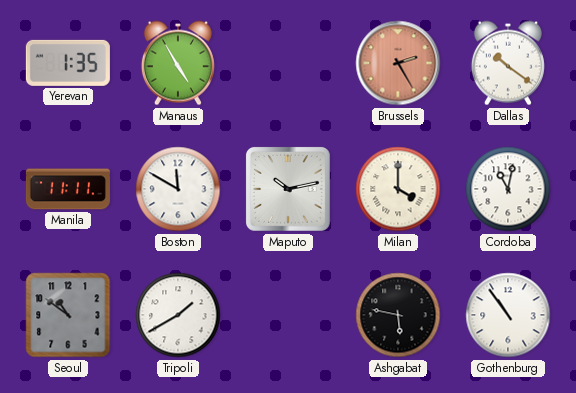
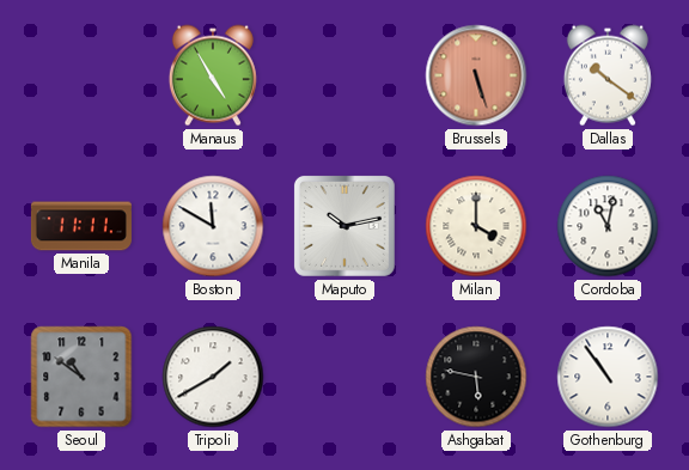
Yerevan: 1:35 -> none (68, 63)
Brussels: 2:25 -> 5:27 (476, 75)
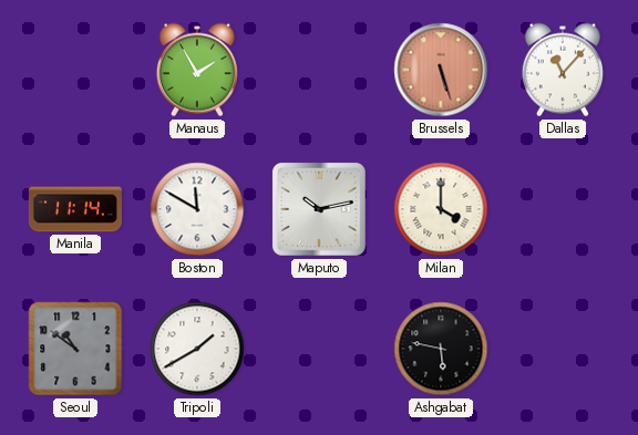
Manaus: 4:55 -> 1:55 (197, 70)
Dallas: 10:21 -> 11:07 (563, 70)
Manila: 11:11 -> 11:14 (75, 209)
Cordoba: 11:02 -> none (608, 226)
Gothenburg: 10:54 -> none (608, 377)
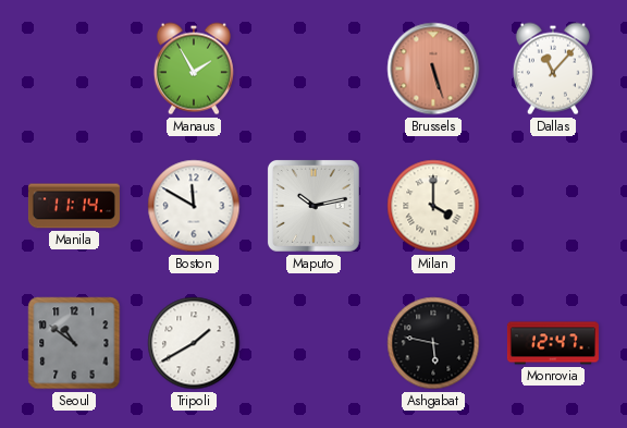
Monrovia: none -> 12:47 (553, 343)
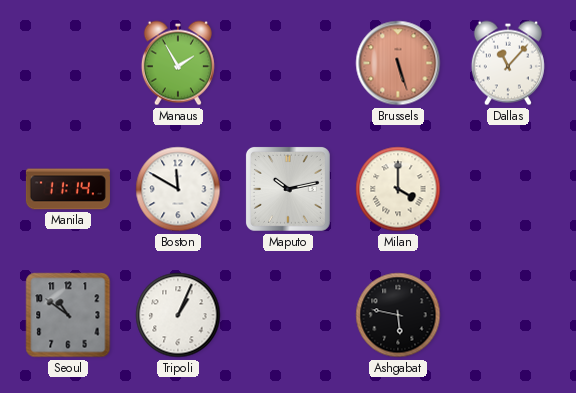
Tripoli: 1:40 -> 1:04 (178, 315)
Monrovia: 12:47 -> none (553, 343)
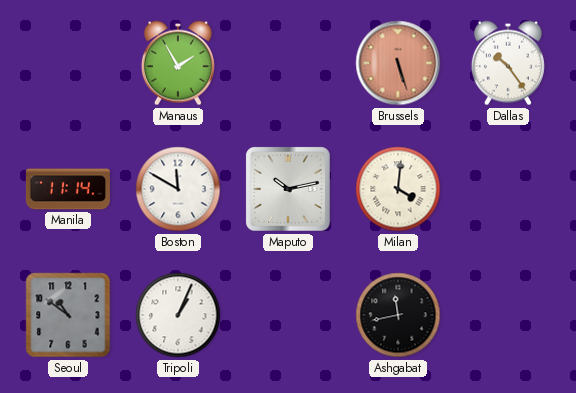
Dallas: 11:07 -> 10:24 (508, 63)
Milan: 4:00 -> 4:01 (398, 189)
Ashgabat: 5:47 -> 11:43 (398, 315)
